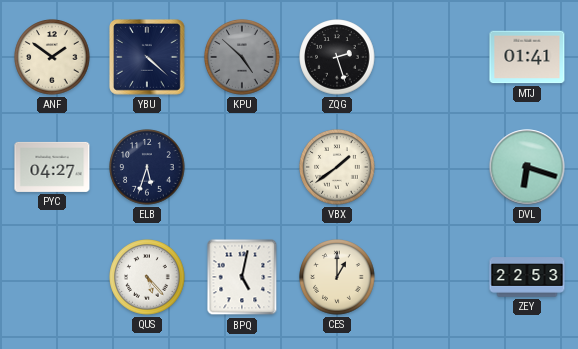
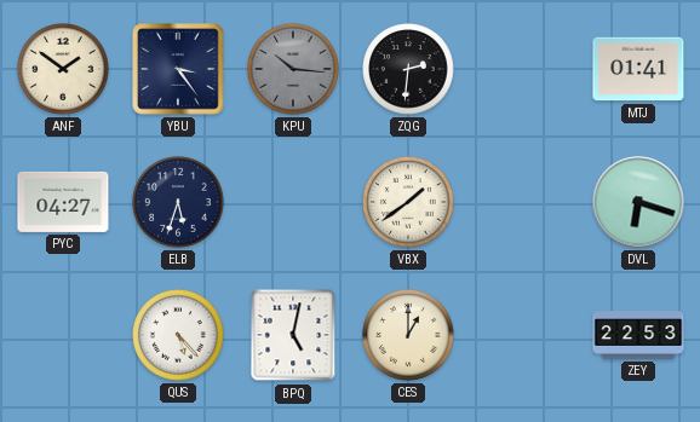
YBU: 4:22 -> 3:24 (178, 69)
KPU: 4:52 -> 10:16 (293, 69)
ZQG: 2:27 -> 2:31 (408, 69)
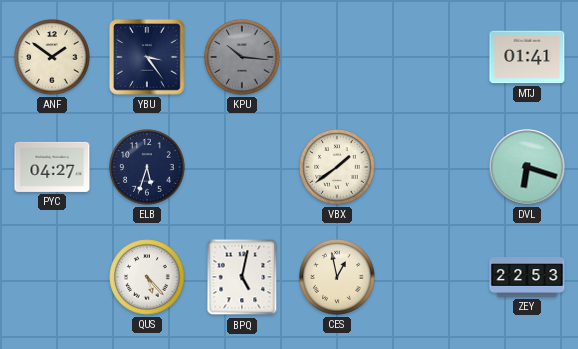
ZQG: 2:31 -> none (408, 69)
CES: 1:00 -> 12:58 (337, 277)
